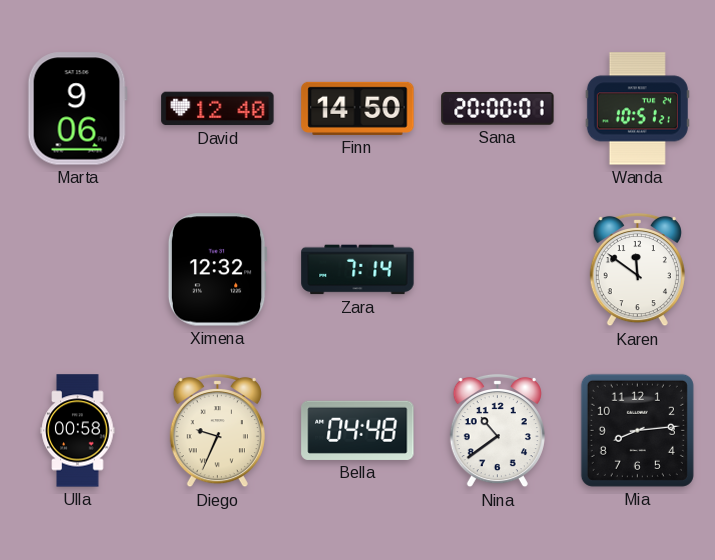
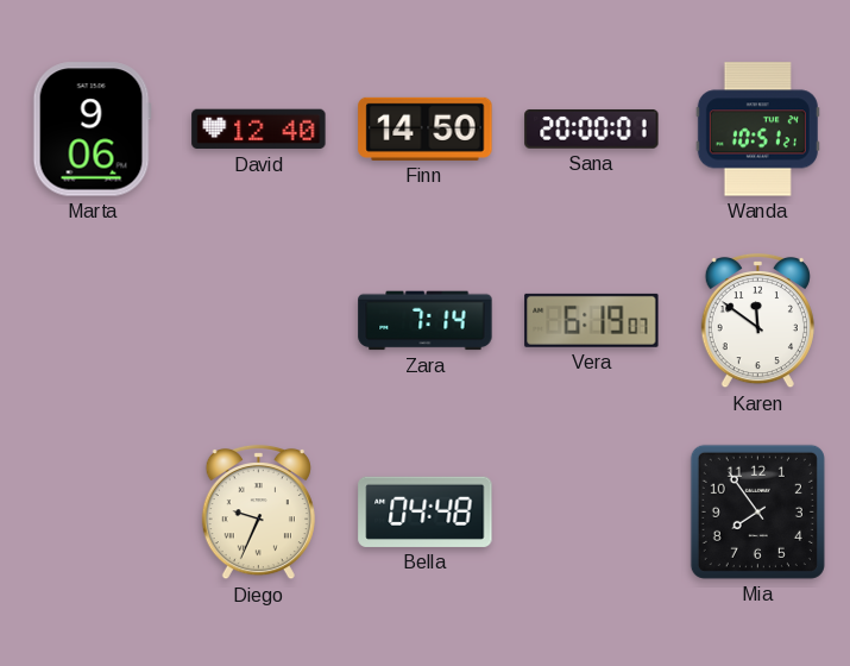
Ximena: 12:32 -> none (217, 270)
Vera: none -> 6:19 (592, 320)
Ulla: 00:58 -> none (78, 431)
Nina: 10:39 -> none (497, 431)
Mia: 8:14 -> 7:54 (757, 511)
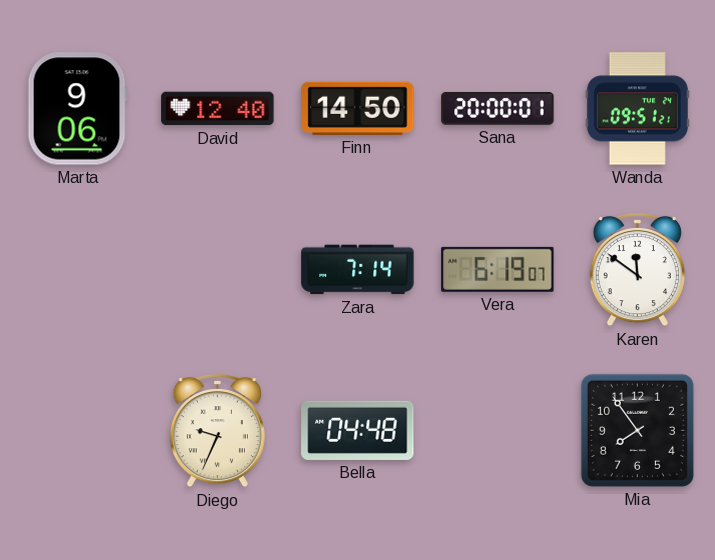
Wanda: 10:51 -> 09:51 (637, 109)
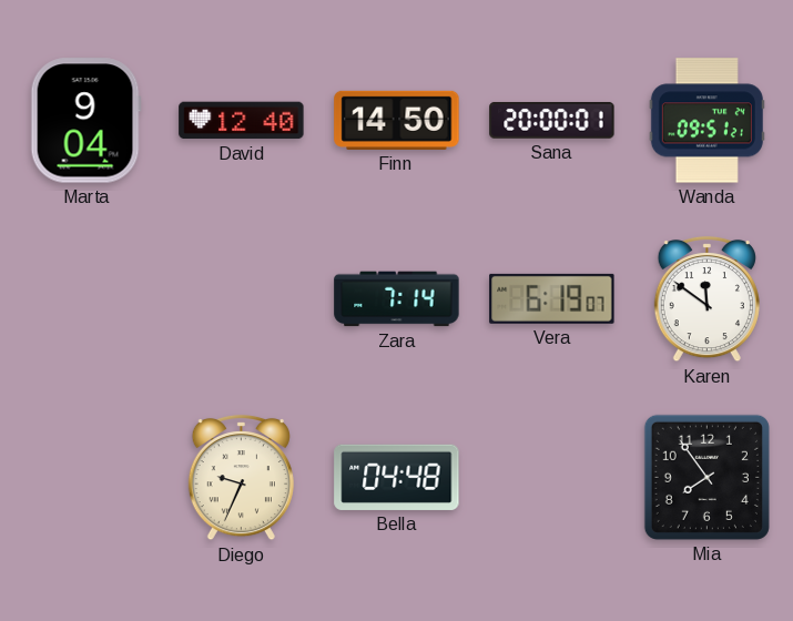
Marta: 9:06 -> 9:04 (85, 121)
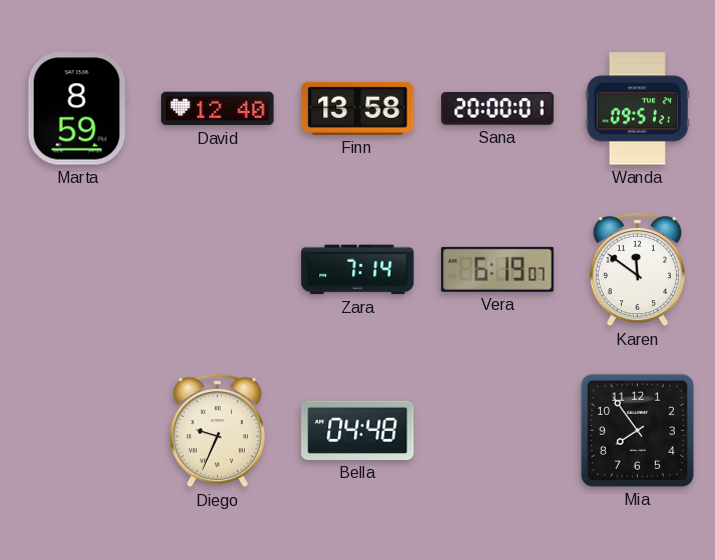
Marta: 9:04 -> 8:59 (77, 109)
Finn: 14:50 -> 13:58 (358, 108)
